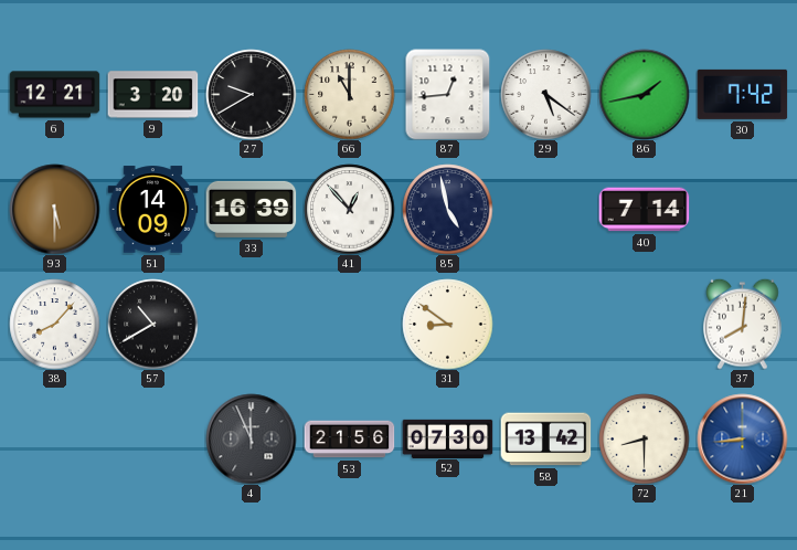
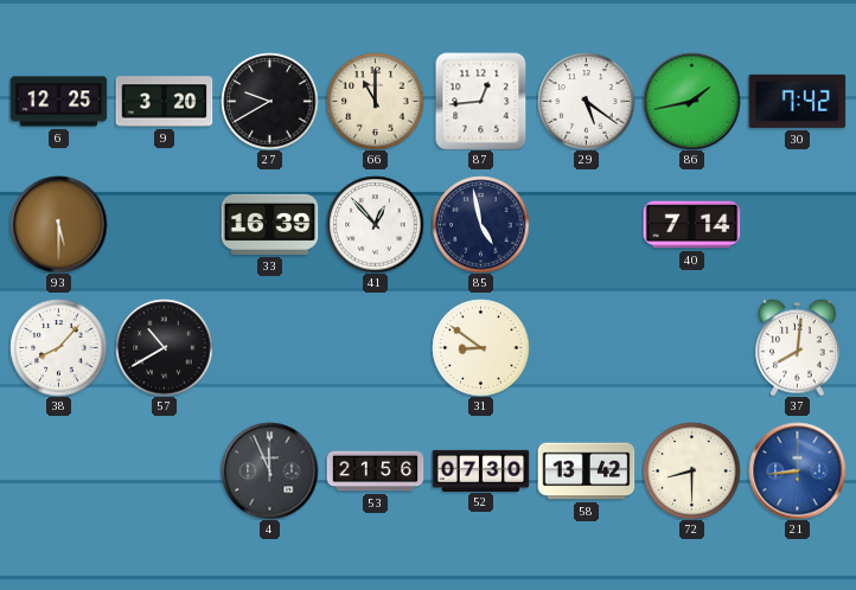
6: 12:21 -> 12:25 (58, 102)
51: 14:09 -> none (152, 210)
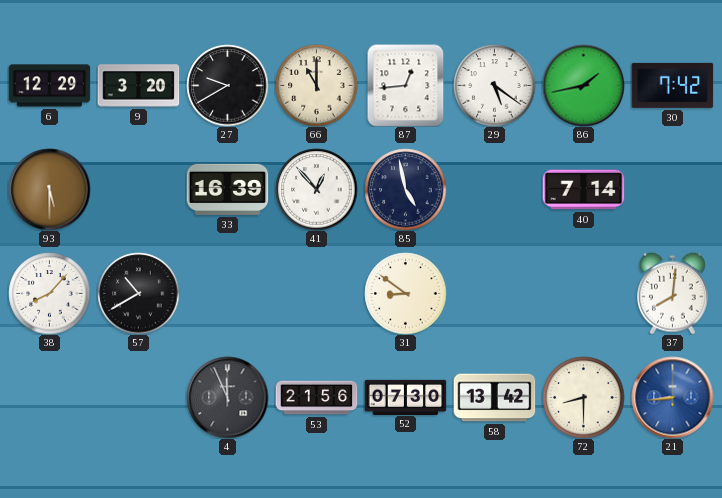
6: 12:25 -> 12:29 (49, 86)
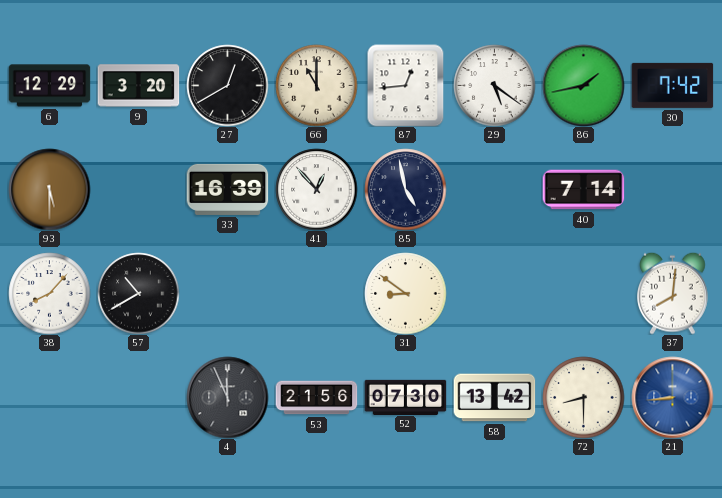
27: 9:40 -> 12:40 (227, 85)
